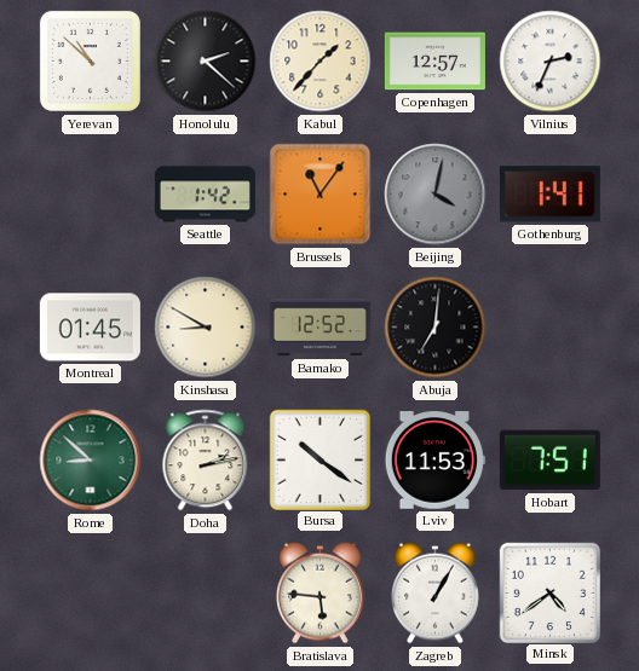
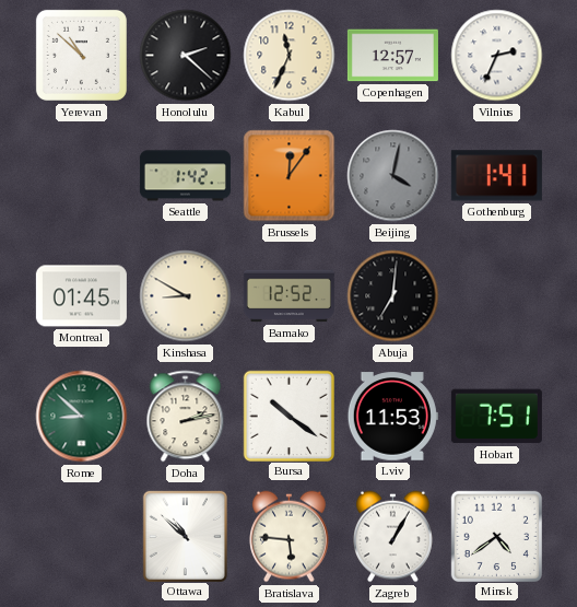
Kabul: 1:37 -> 11:34 (290, 56)
Brussels: 11:06 -> 12:06 (290, 176)
Ottawa: none -> 10:52 (185, 536)
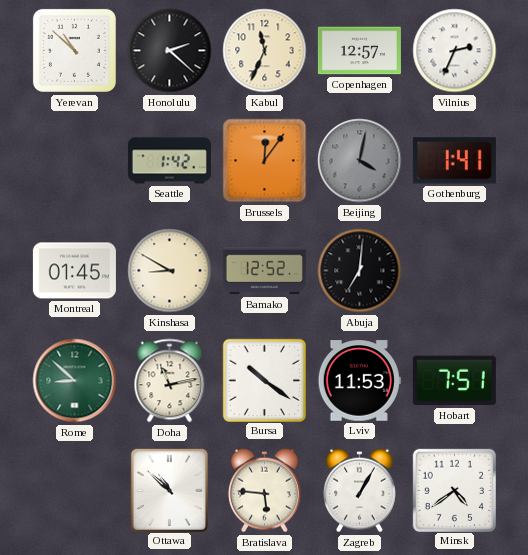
Doha: 2:13 -> 11:13 (170, 381)
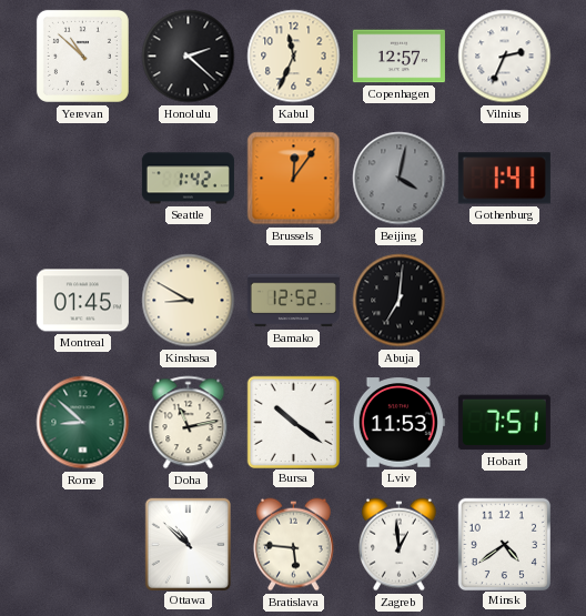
Zagreb: 1:05 -> 12:59 (400, 545)
